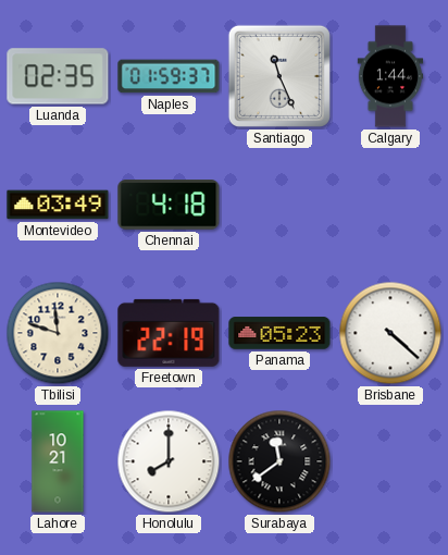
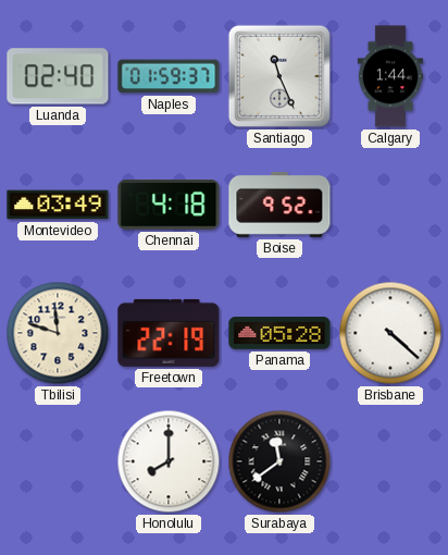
Luanda: 02:35 -> 02:40 (58, 76)
Boise: none -> 9:52 (279, 205)
Panama: 05:23 -> 05:28 (279, 333)
Lahore: 10:21 -> none (58, 461)
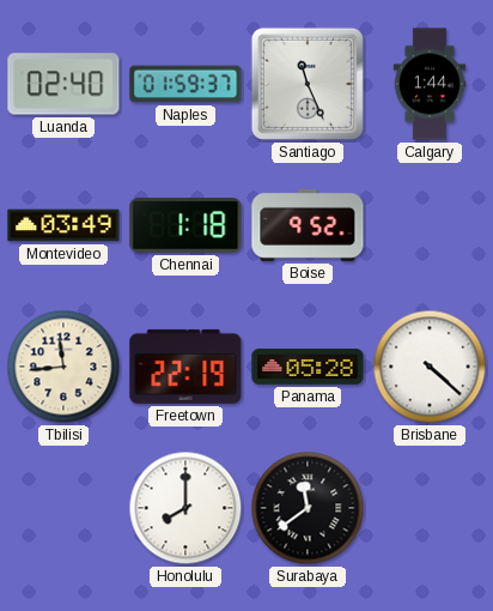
Chennai: 4:18 -> 1:18 (185, 225)
Tbilisi: 11:48 -> 11:44 (63, 367)
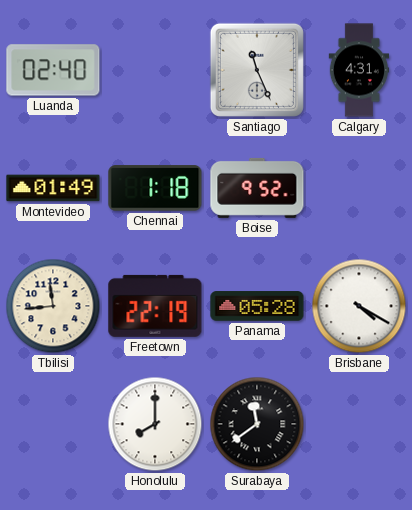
Naples: 01:59 -> none (185, 84)
Calgary: 1:44 -> 4:31 (359, 70)
Montevideo: 03:49 -> 01:49 (53, 188)
Brisbane: 4:22 -> 4:20 (359, 306)
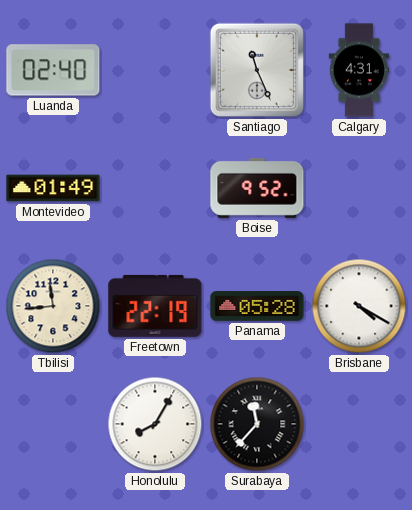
Chennai: 1:18 -> none (155, 188)
Honolulu: 8:00 -> 8:05 (155, 424)
Surabaya: 11:39 -> 11:37 (257, 424)
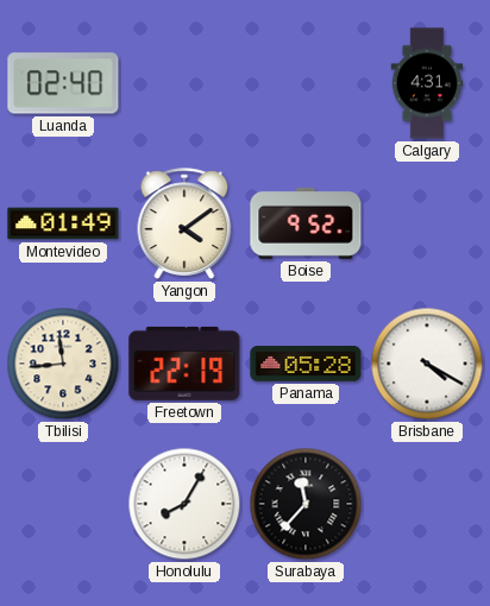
Santiago: 11:26 -> none (257, 70)
Yangon: none -> 4:09 (184, 223)
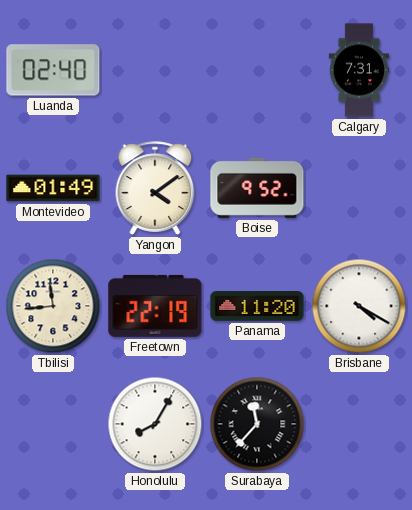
Calgary: 4:31 -> 7:31 (359, 70)
Panama: 05:28 -> 11:20 (257, 306)
